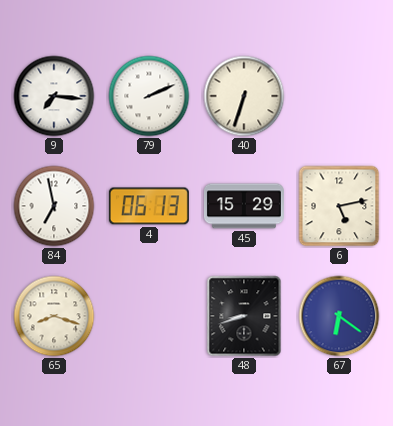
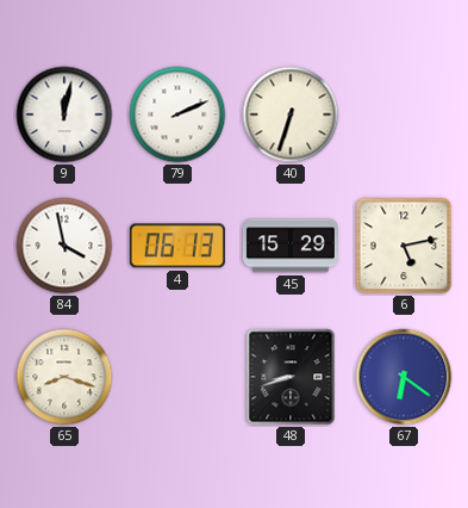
9: 7:16 -> 12:02 (64, 114)
84: 6:58 -> 3:58 (64, 246)
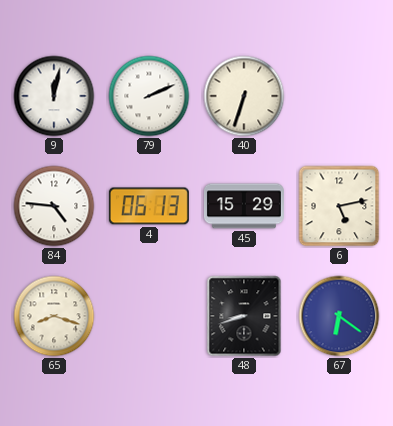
84: 3:58 -> 4:46 (54, 206)
